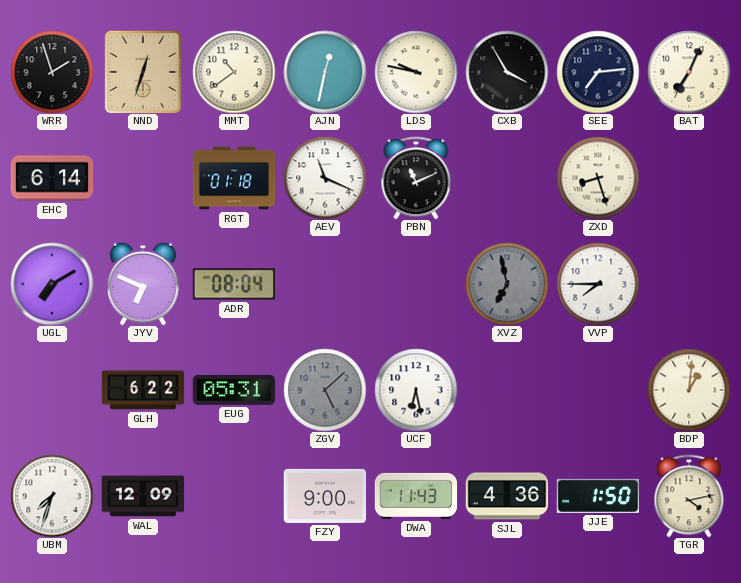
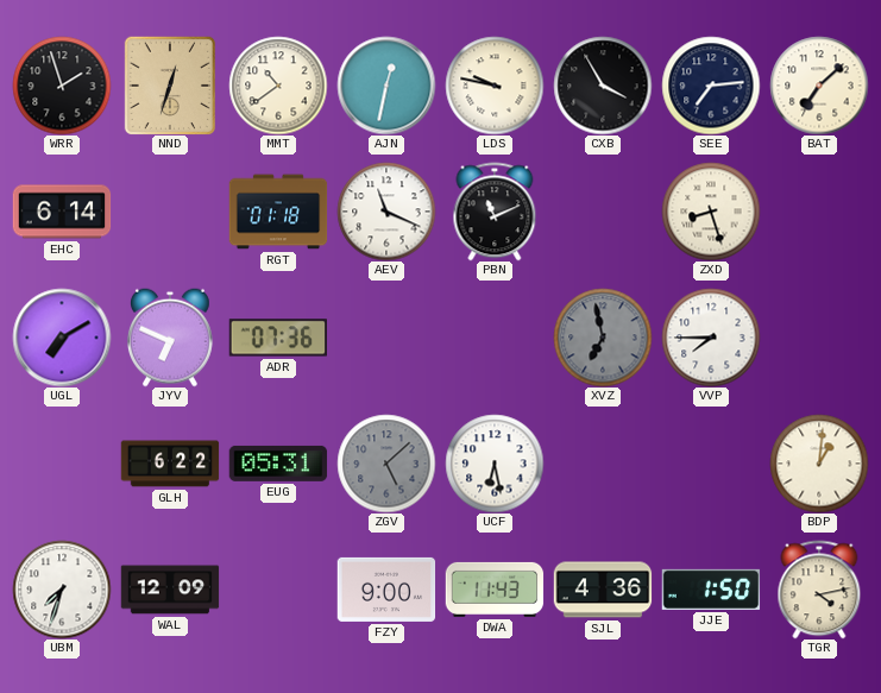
BAT: 7:04 -> 7:08 (819, 86)
ADR: 08:04 -> 07:36 (277, 338)
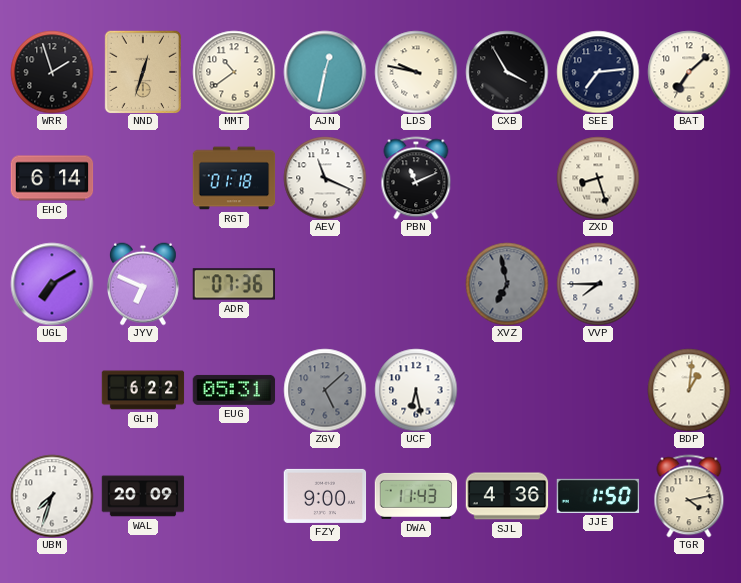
WAL: 12:09 -> 20:09 (143, 496)
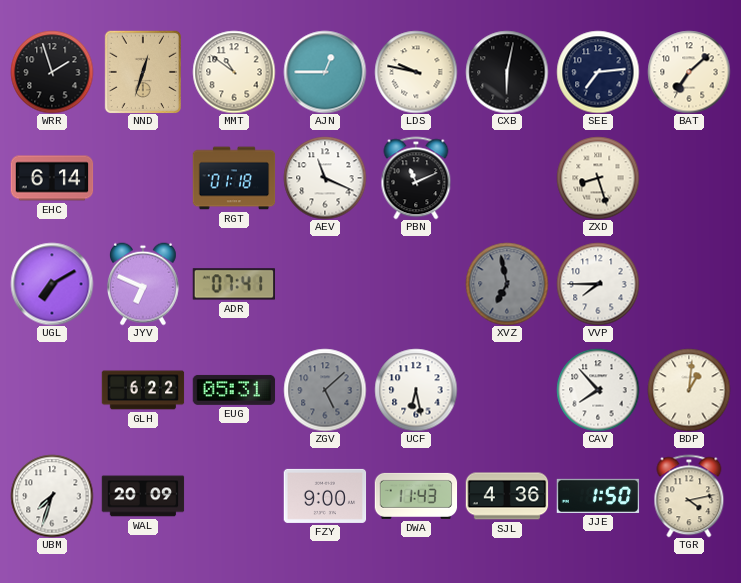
MMT: 10:39 -> 10:51 (234, 72)
AJN: 12:32 -> 12:45 (325, 72)
CXB: 3:55 -> 6:02 (507, 72)
ADR: 07:36 -> 07:41 (233, 284)
CAV: none -> 7:53 (598, 390)
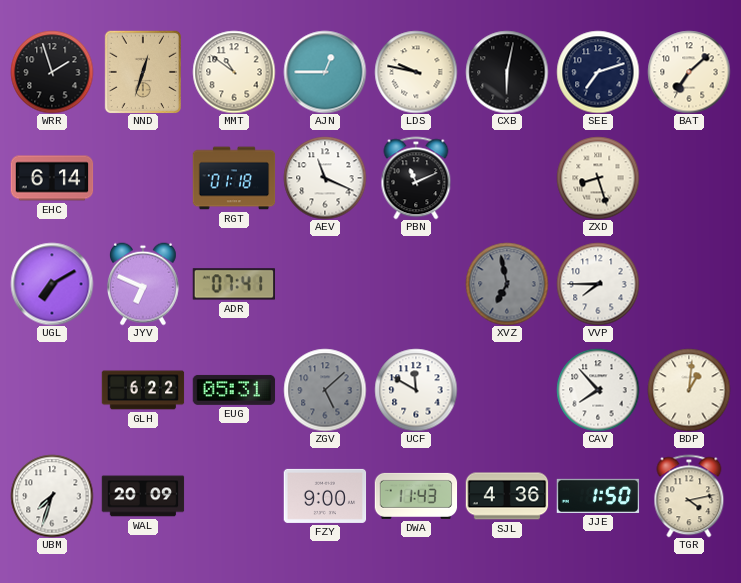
SEE: 7:14 -> 7:12 (598, 72)
UCF: 6:28 -> 11:50 (416, 390)
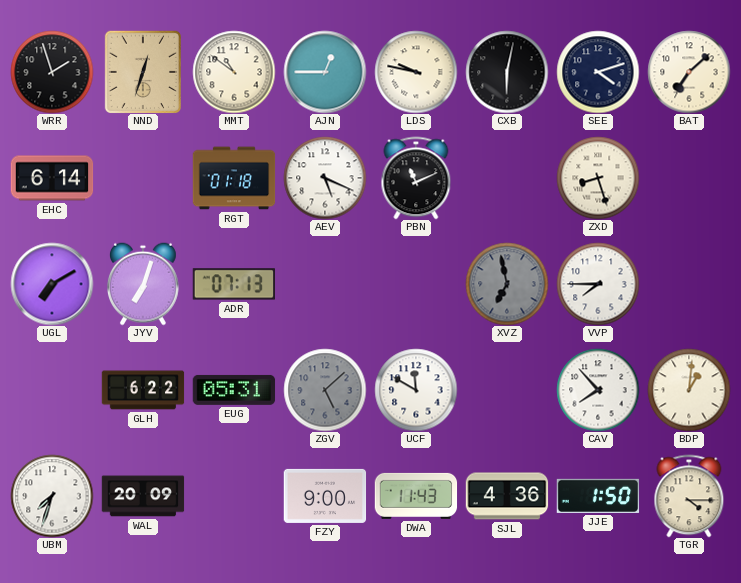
SEE: 7:12 -> 4:12 (598, 72)
AEV: 11:19 -> 5:19 (325, 178)
JYV: 6:49 -> 7:03 (144, 284)
ADR: 07:41 -> 07:13 (233, 284)
TGR: 4:13 -> 4:15 (689, 496)
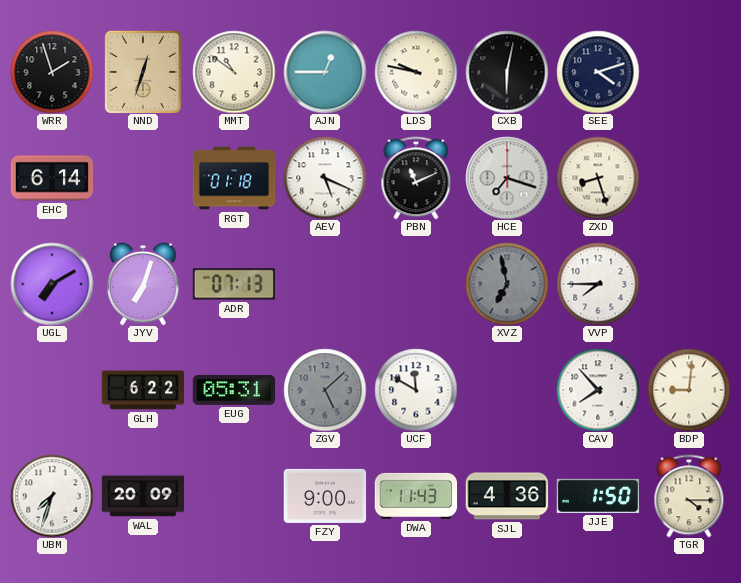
BAT: 7:08 -> none (689, 72)
HCE: none -> 7:18 (507, 178)
BDP: 1:01 -> 9:01 (689, 390)
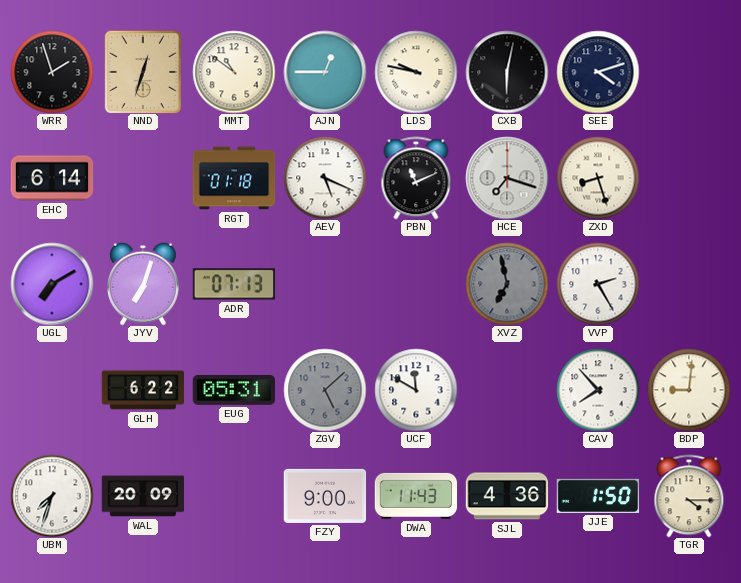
VVP: 7:45 -> 2:25 (598, 284)
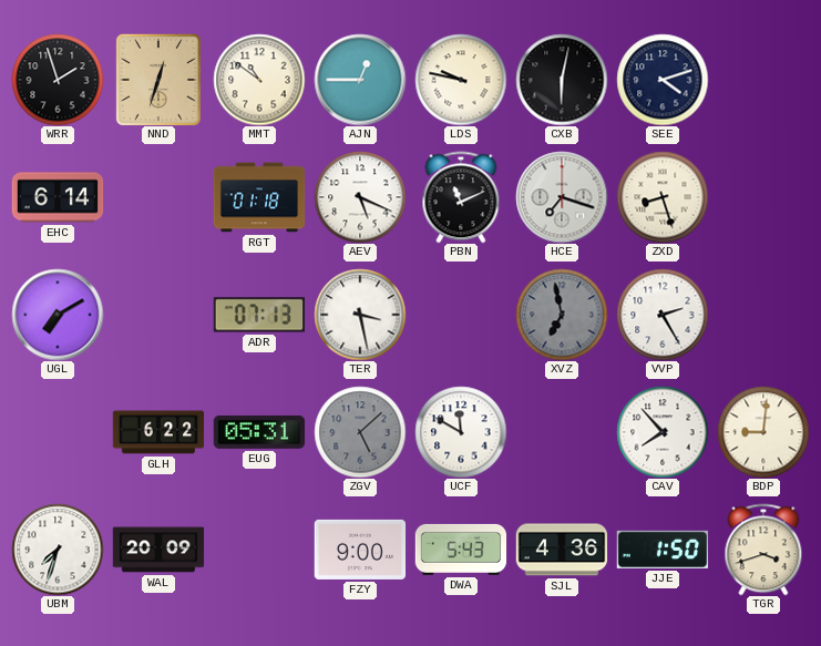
JYV: 7:03 -> none (144, 284)
TER: none -> 3:28 (360, 315)
DWA: 11:43 -> 5:43 (461, 550)
TGR: 4:15 -> 3:42 (763, 550)
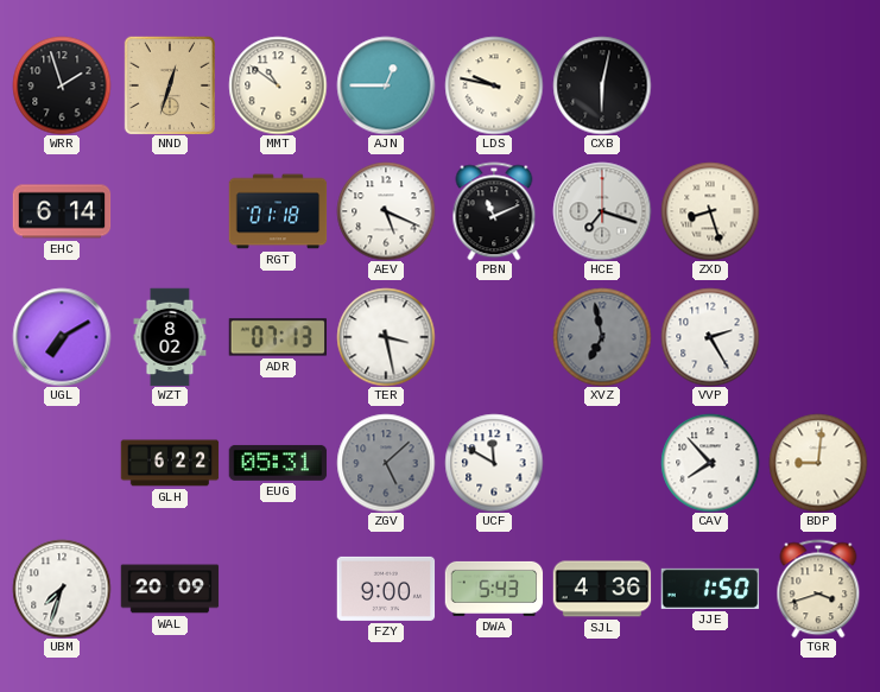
SEE: 4:12 -> none (663, 80)
WZT: none -> 8:02 (170, 337)
